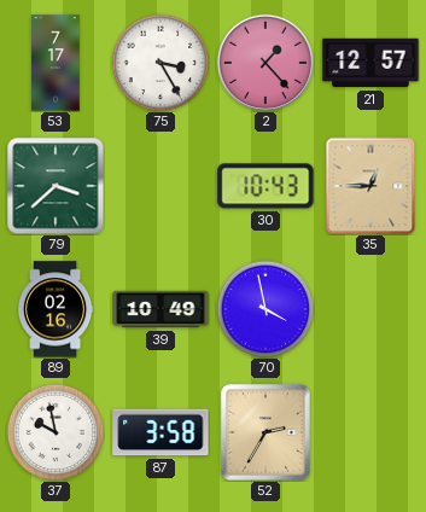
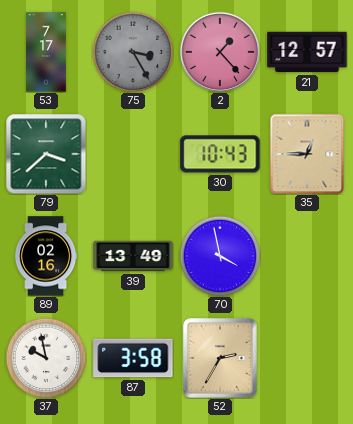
75 dial: white -> grey (133, 52)
39: 10:49 -> 13:49 (133, 256)
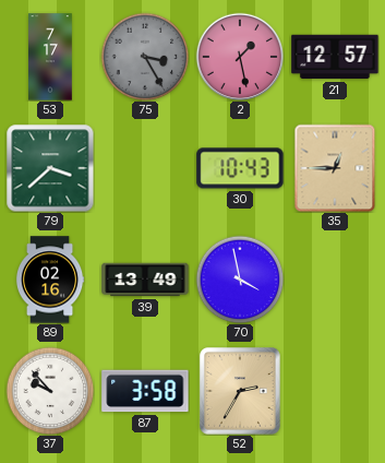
2: 1:23 -> 1:28 (239, 56)
37: 9:58 -> 9:53 (50, 391)
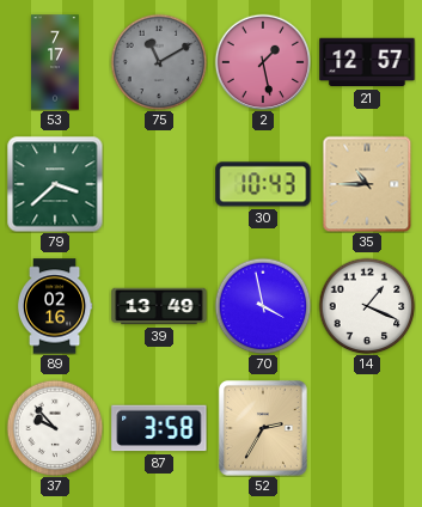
75: 3:25 -> 11:10 (159, 62)
35: 12:45 -> 10:45 (367, 184)
14: none -> 1:19 (367, 306)
